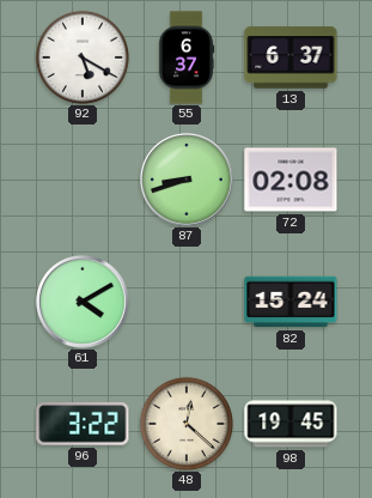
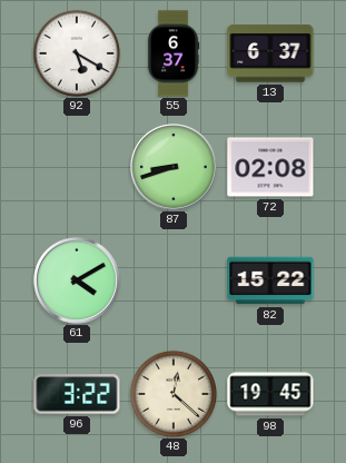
82: 15:24 -> 15:22 (270, 280)
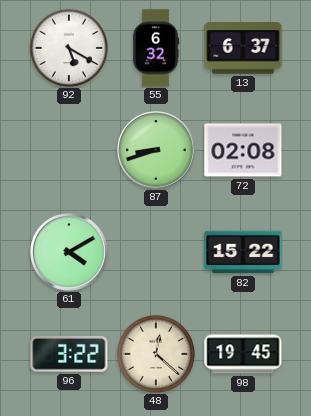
55: 6:37 -> 6:32 (156, 48)
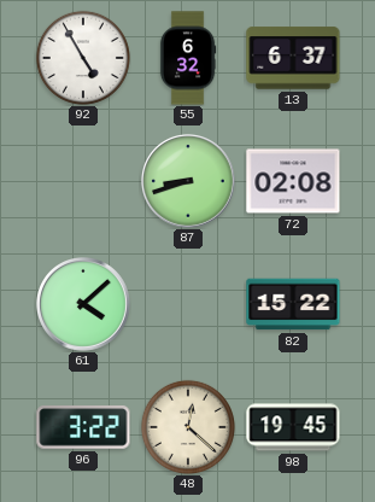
92: 5:20 -> 4:55 (83, 58)
61: 4:10 -> 4:08 (84, 305)
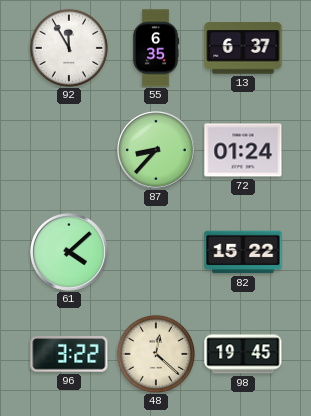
92: 4:55 -> 11:55 (69, 48)
55: 6:32 -> 6:35 (156, 48)
87: 8:42 -> 8:37 (157, 151)
72: 02:08 -> 01:24 (243, 150)
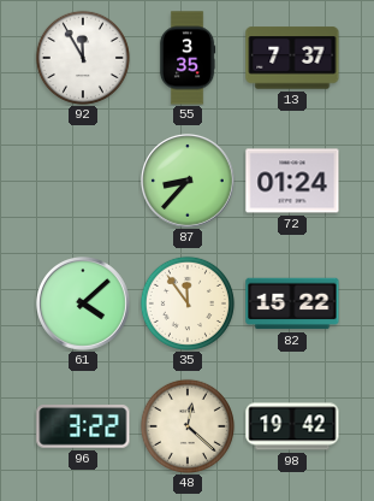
55: 6:35 -> 3:35 (188, 58)
13: 6:37 -> 7:37 (292, 58)
35: none -> 11:54 (188, 303)
98: 19:45 -> 19:42 (292, 426)
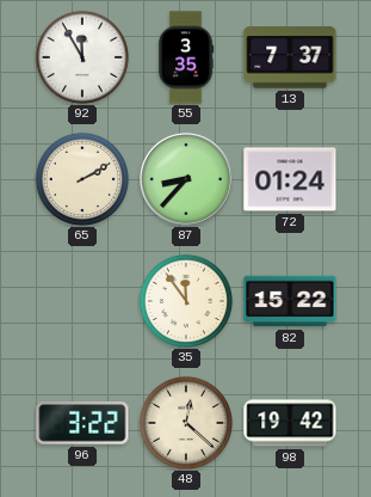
65: none -> 2:10 (82, 179)
61: 4:08 -> none (84, 305)
